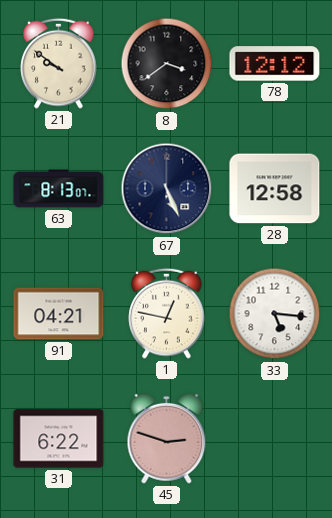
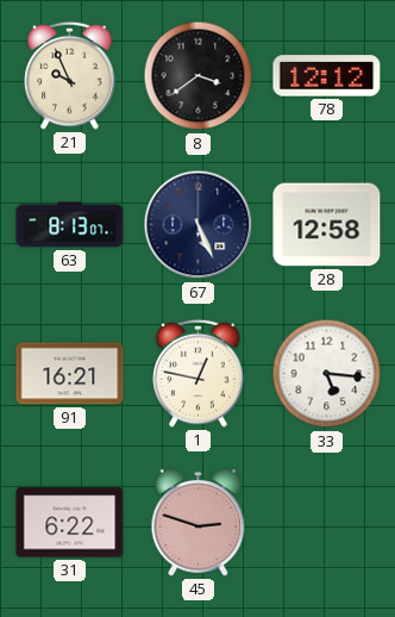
21: 9:51 -> 9:56 (70, 75)
91: 04:21 -> 16:21 (70, 374)
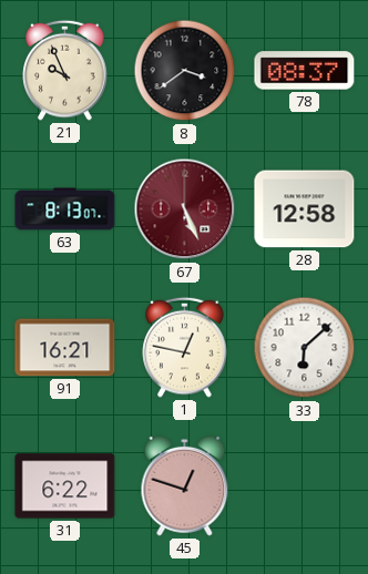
78: 12:12 -> 08:37 (305, 71)
67 dial: navy -> burgundy (185, 209)
33: 5:16 -> 6:08 (305, 348)
45: 2:48 -> 12:48 (185, 485)
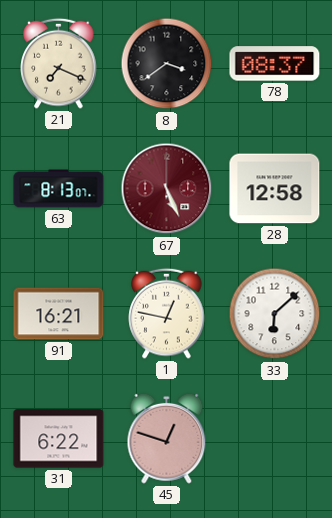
21: 9:56 -> 7:19 (59, 63)
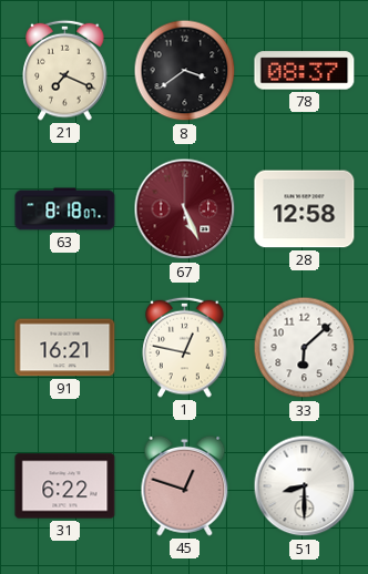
63: 8:13 -> 8:18 (65, 209)
51: none -> 8:30 (305, 486)
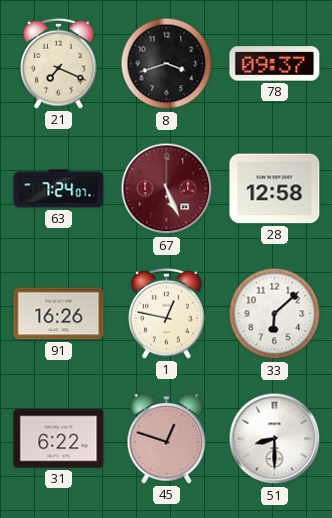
8: 3:39 -> 3:42 (167, 64)
78: 08:37 -> 09:37 (275, 64)
63: 8:18 -> 7:24 (59, 189)
91: 16:21 -> 16:26 (59, 314)
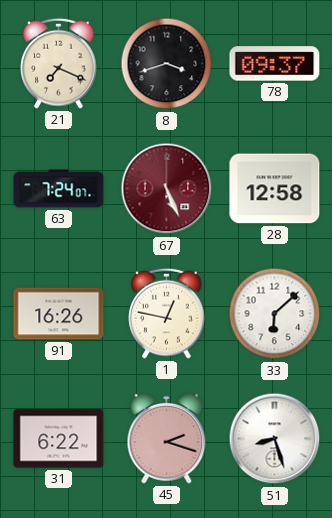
45: 12:48 -> 2:18 (167, 438)
51: 8:30 -> 8:27 (275, 439)
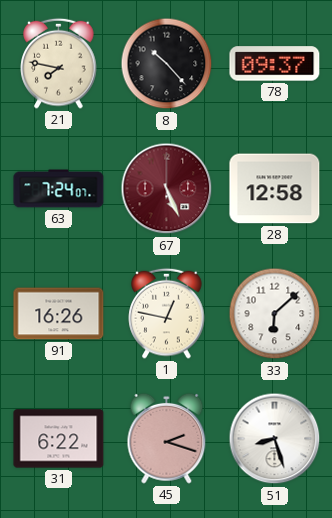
21: 7:19 -> 7:47 (59, 63)
8: 3:42 -> 10:23 (167, 64)
